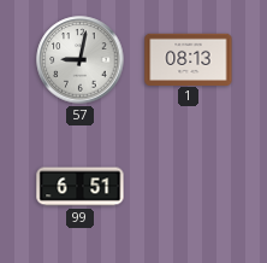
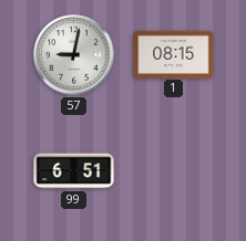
1: 08:13 -> 08:15 (174, 54)
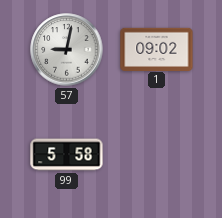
1: 08:15 -> 09:02 (157, 49)
99: 6:51 -> 5:58 (67, 155)
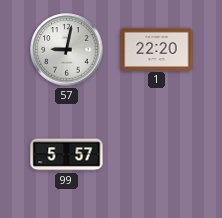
1: 09:02 -> 22:20 (157, 49)
99: 5:58 -> 5:57 (67, 155)
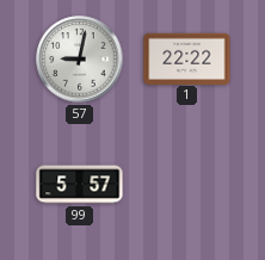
1: 22:20 -> 22:22 (187, 58)
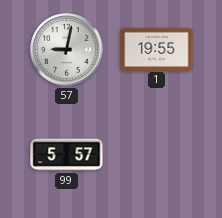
1: 22:22 -> 19:55 (157, 49)
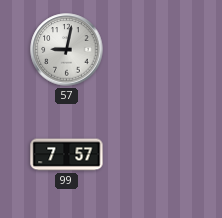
1: 19:55 -> none (157, 49)
99: 5:57 -> 7:57 (67, 155)
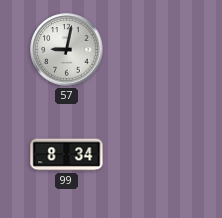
99: 7:57 -> 8:34 (67, 155)
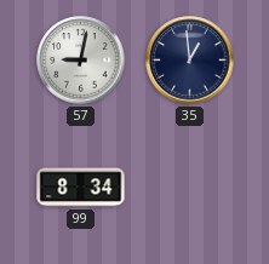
35: none -> 12:59 (190, 61)
